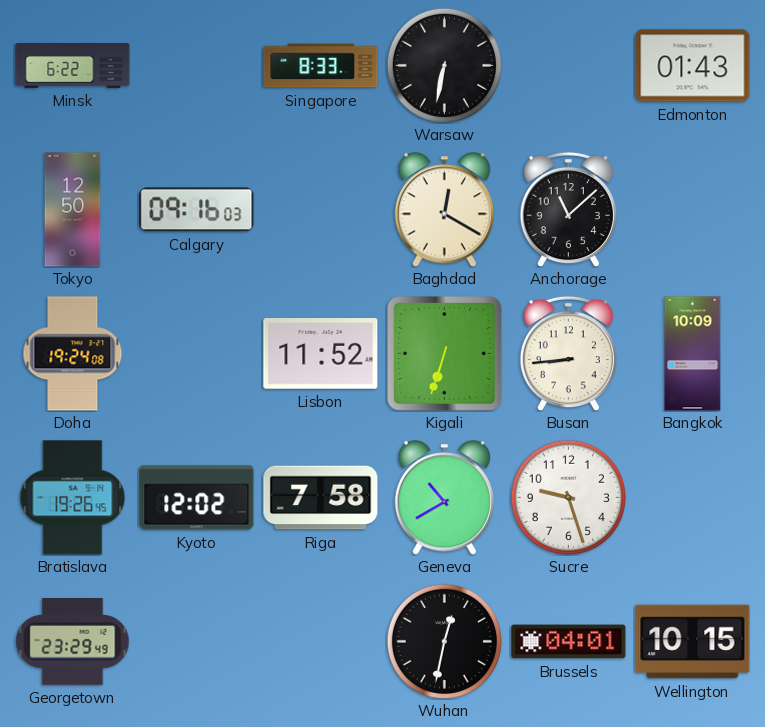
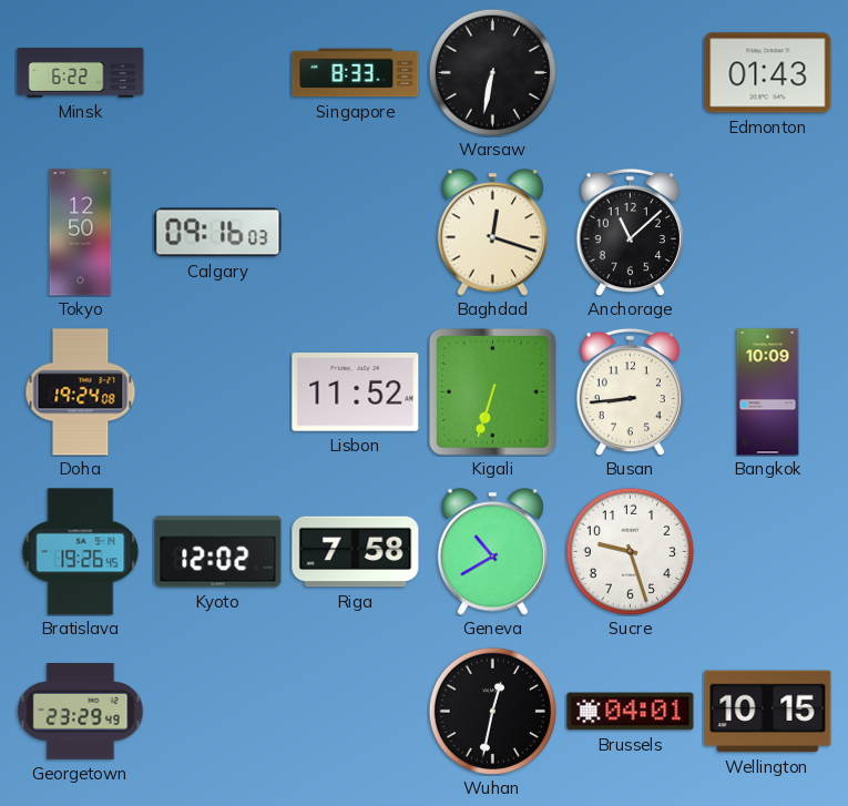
Baghdad: 12:20 -> 12:18 (492, 233)
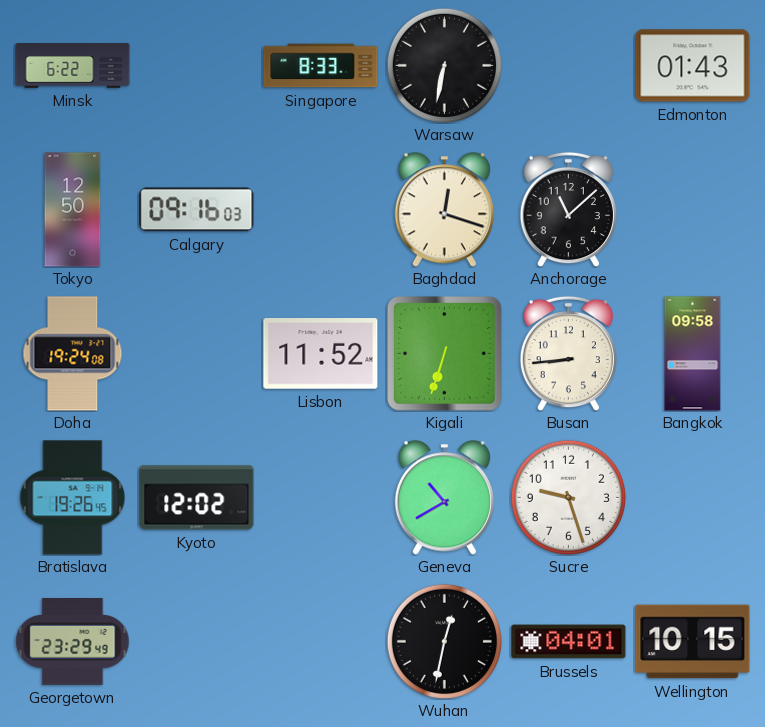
Bangkok: 10:09 -> 09:58 (693, 354)
Riga: 7:58 -> none (356, 552)
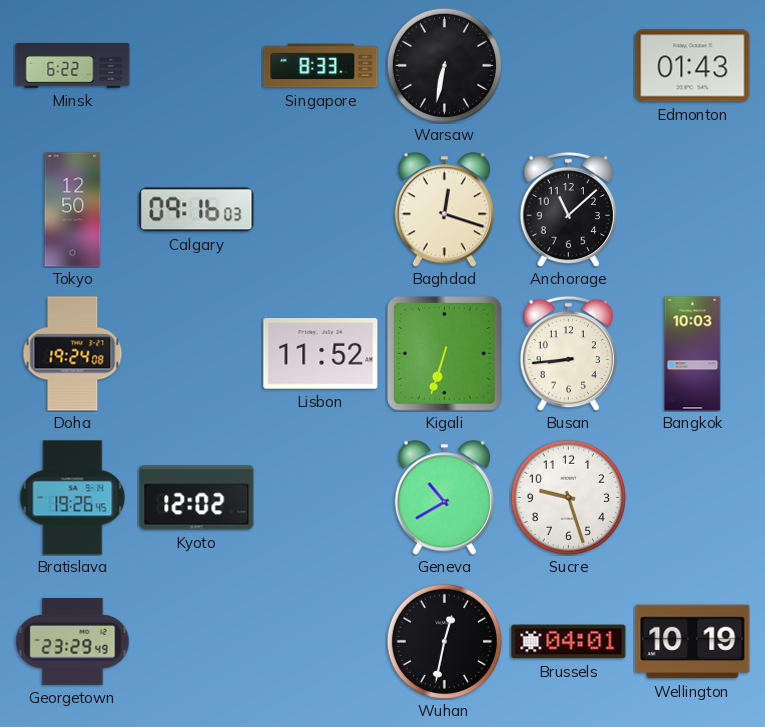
Bangkok: 09:58 -> 10:03 (693, 354)
Wellington: 10:15 -> 10:19 (693, 642)
